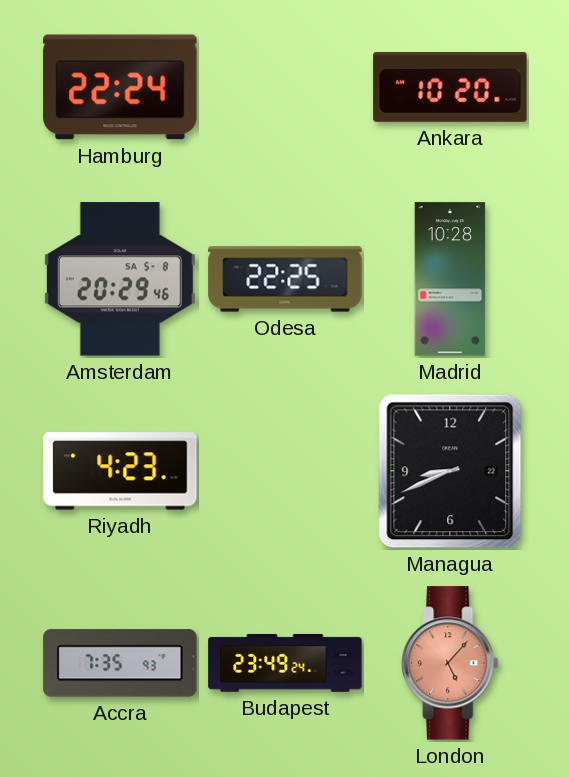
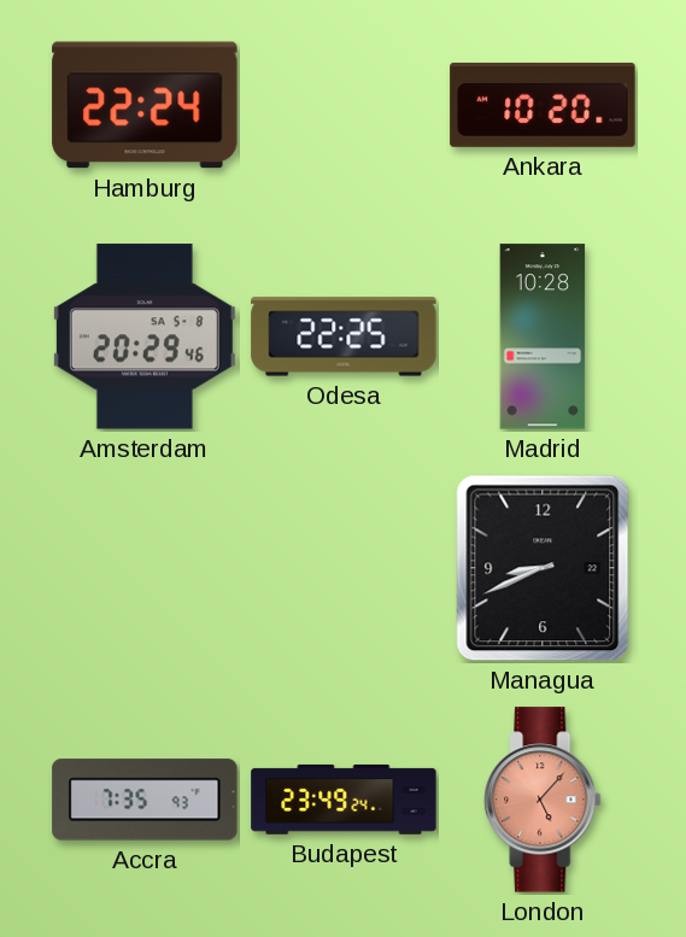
Riyadh: 4:23 -> none (120, 471)
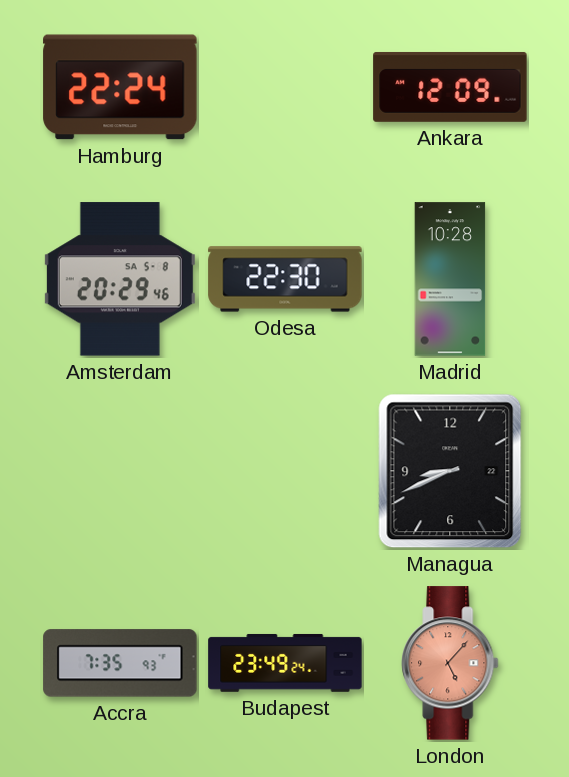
Ankara: 10:20 -> 12:09 (450, 87)
Odesa: 22:25 -> 22:30 (285, 279)
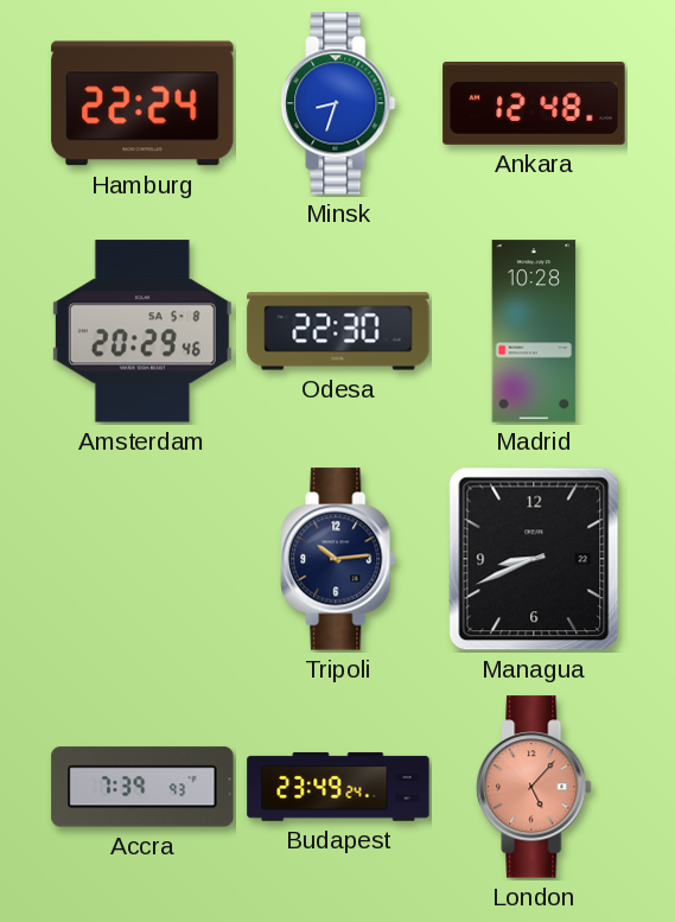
Minsk: none -> 8:33 (338, 103)
Ankara: 12:09 -> 12:48 (534, 103)
Tripoli: none -> 10:14 (338, 559)
Accra: 7:35 -> 7:39 (142, 787)
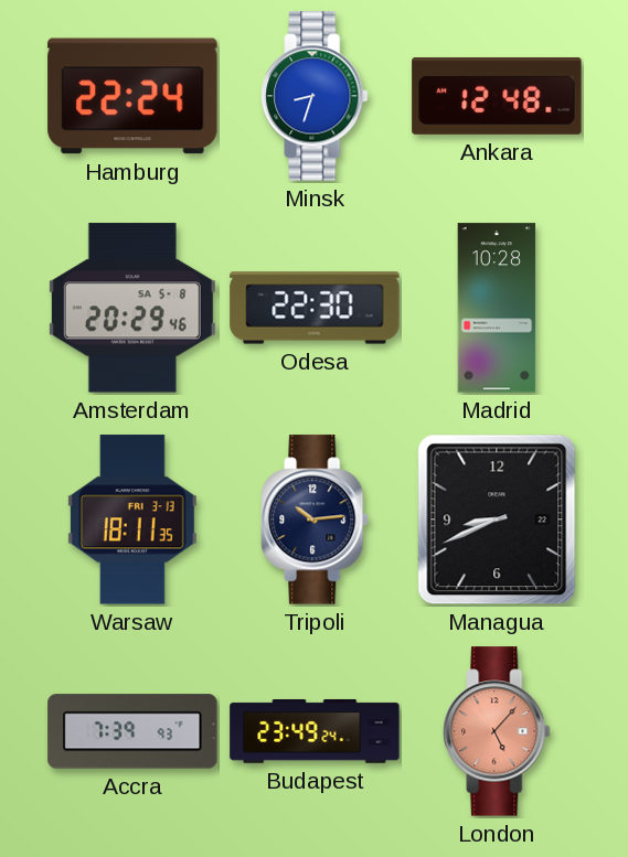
Warsaw: none -> 18:11 (132, 519)
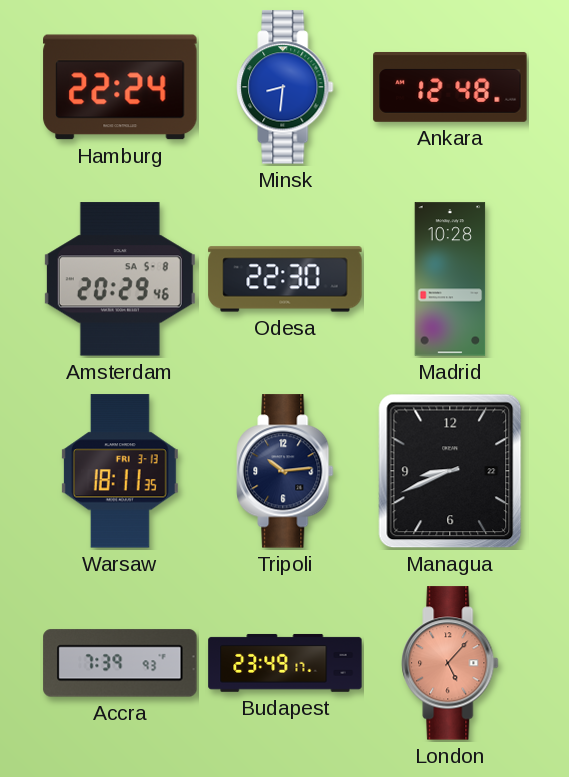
Minsk: 8:33 -> 8:31 (285, 87)
Budapest: 23:49:24 -> 23:49:17 (285, 663)
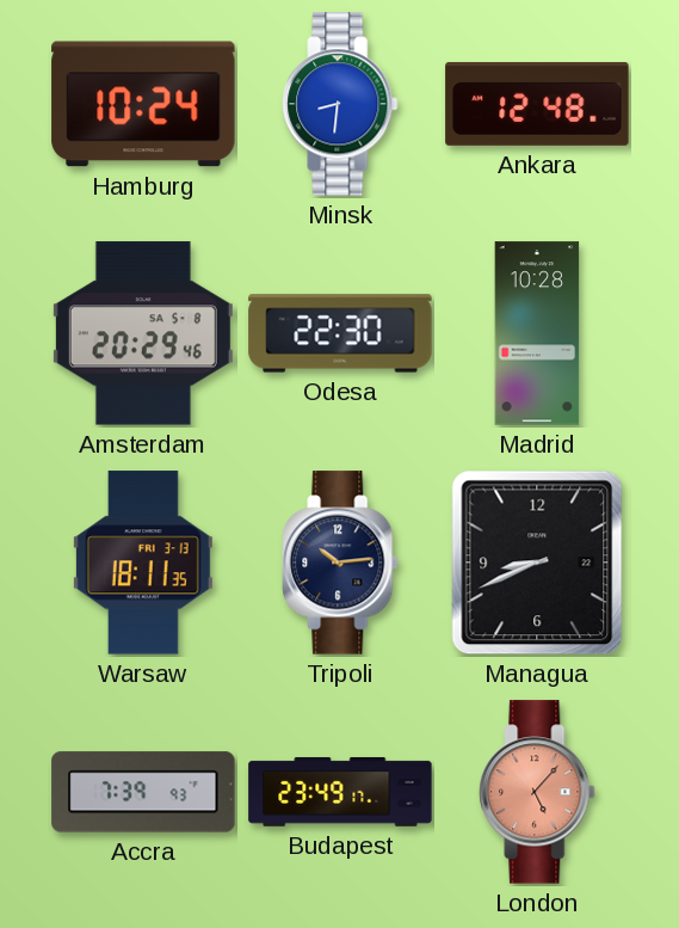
Hamburg: 22:24 -> 10:24 (143, 104)
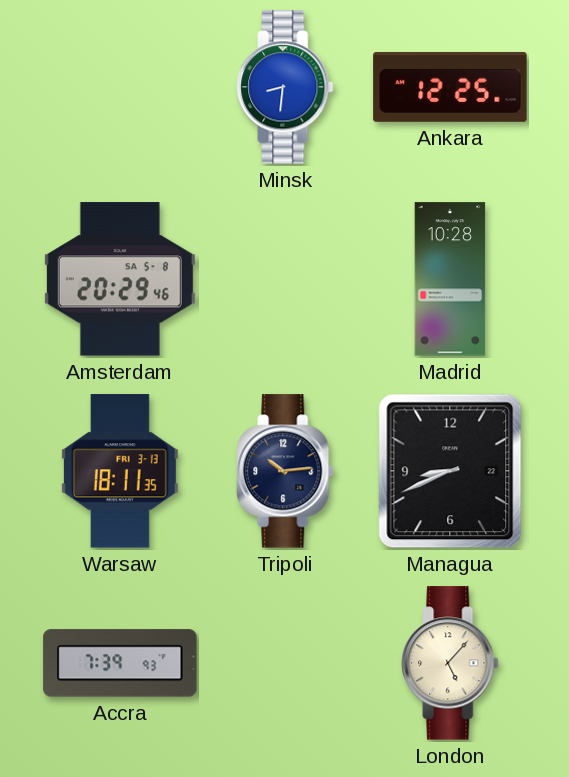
Hamburg: 10:24 -> none (143, 104)
Ankara: 12:48 -> 12:25 (450, 87)
Odesa: 22:30 -> none (340, 333)
Budapest: 23:49 -> none (340, 792)
London dial: salmon -> cream (450, 663)
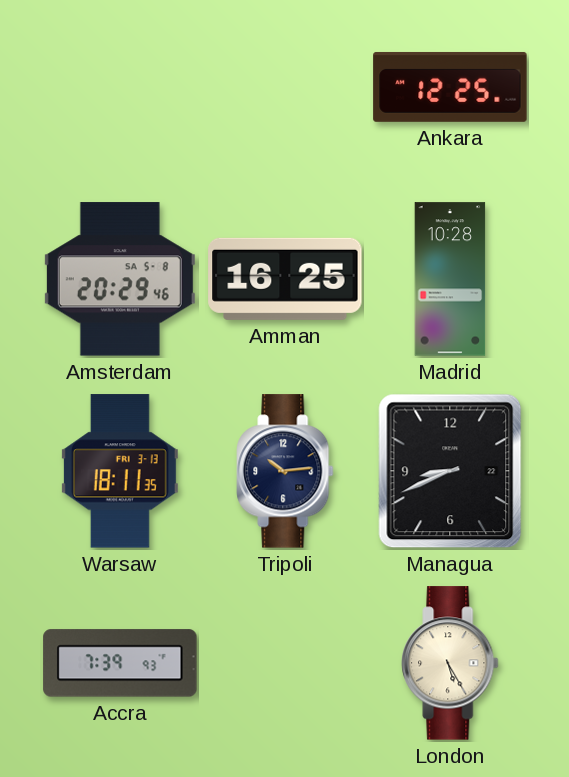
Minsk: 8:31 -> none (285, 87)
Amman: none -> 16:25 (285, 279)
London: 5:07 -> 5:25 (450, 663)
